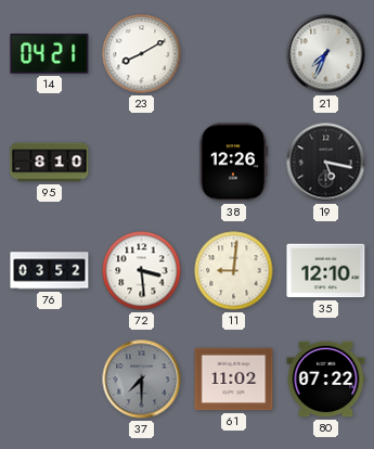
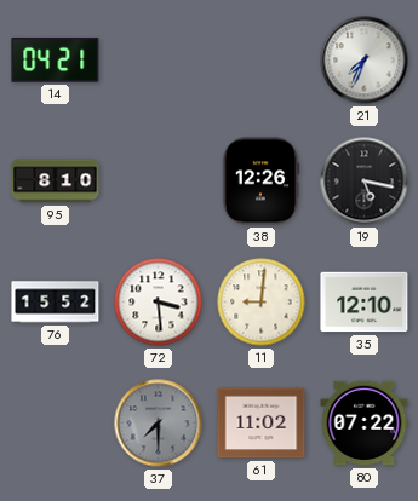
23: 8:10 -> none (142, 54)
76: 03:52 -> 15:52 (56, 303)
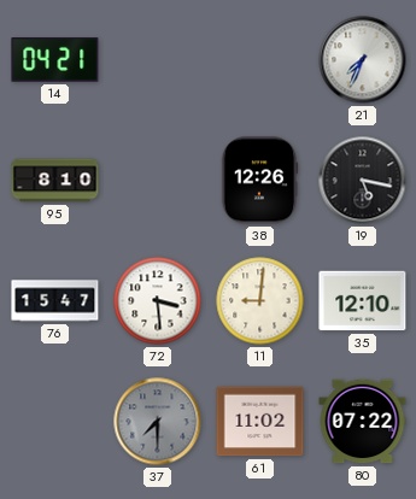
76: 15:52 -> 15:47 (55, 301)
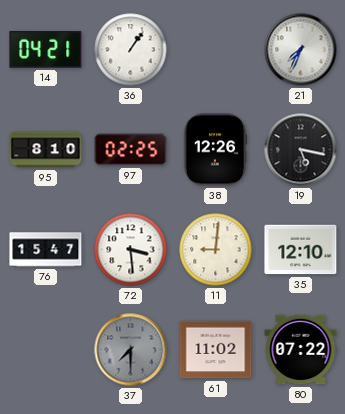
36: none -> 1:06 (131, 50)
97: none -> 02:25 (131, 150)
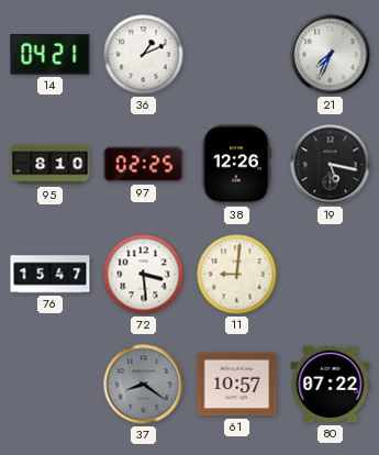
36: 1:06 -> 1:11 (144, 55)
35: 12:10 -> none (301, 250)
37: 7:30 -> 8:21 (144, 385)
61: 11:02 -> 10:57 (237, 385)
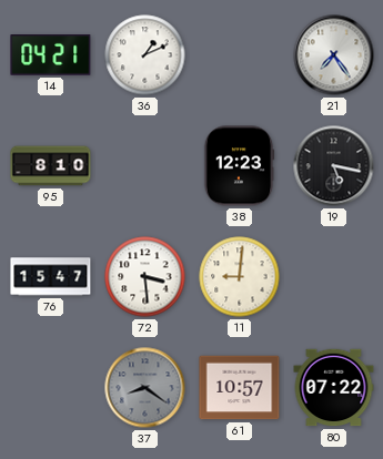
21: 7:34 -> 7:24 (334, 55)
97: 02:25 -> none (144, 165)
38: 12:26 -> 12:23 (239, 166)
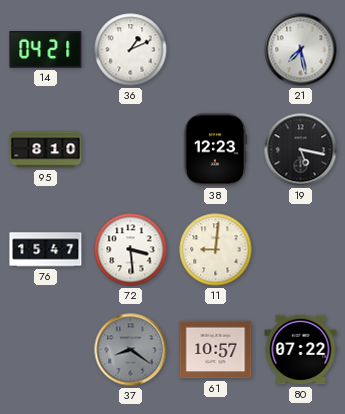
21: 7:24 -> 7:28 (301, 50)
